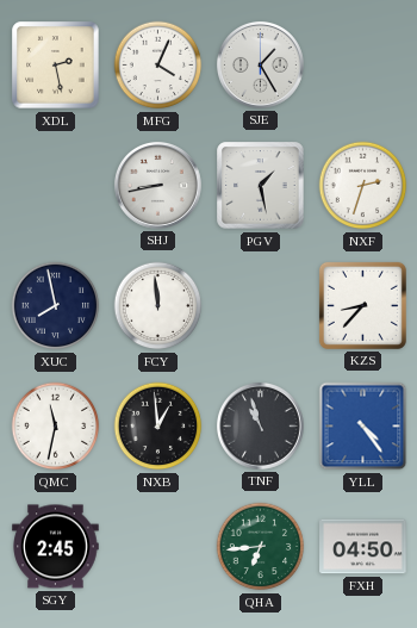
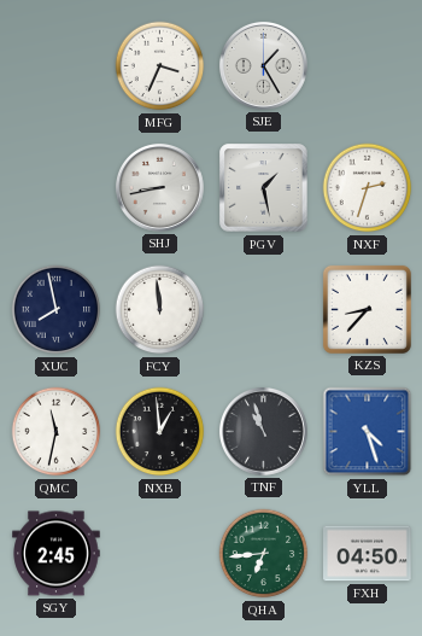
XDL: 2:28 -> none (56, 66)
MFG: 4:04 -> 3:34 (160, 66)
YLL: 4:24 -> 4:27 (368, 432)
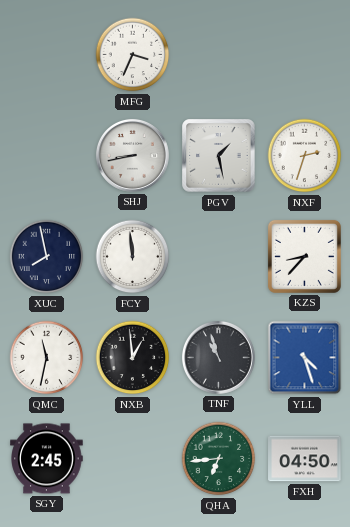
SJE: 1:25 -> none (263, 65)
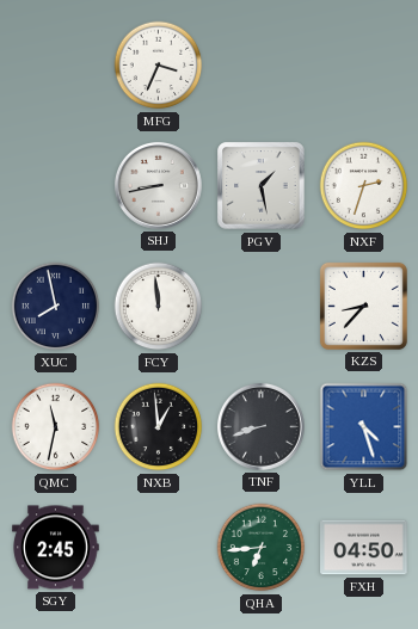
TNF: 10:57 -> 8:42 (260, 426)
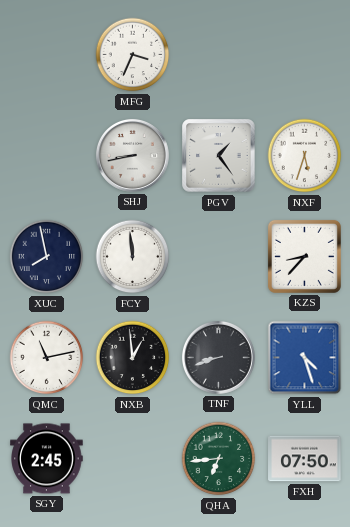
PGV: 1:28 -> 1:24 (219, 156)
NXF: 2:33 -> 5:33 (305, 156)
QMC: 11:32 -> 11:13 (47, 358)
FXH: 04:50 -> 07:50 (305, 459)
